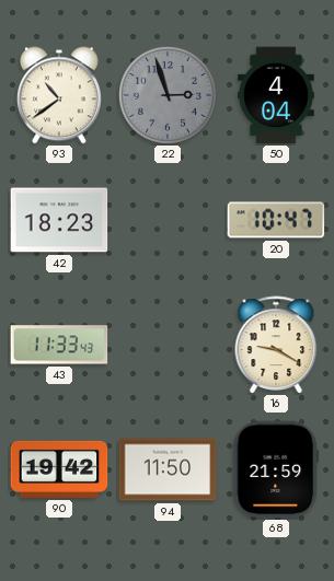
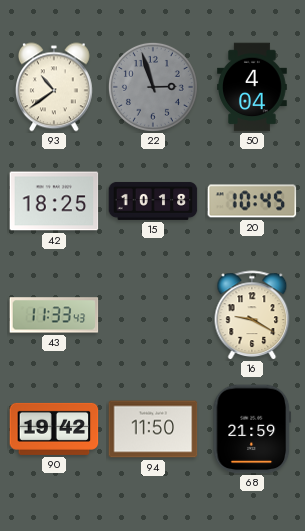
42: 18:23 -> 18:25 (54, 201)
15: none -> 10:18 (153, 201)
20: 10:47 -> 10:45 (252, 201)
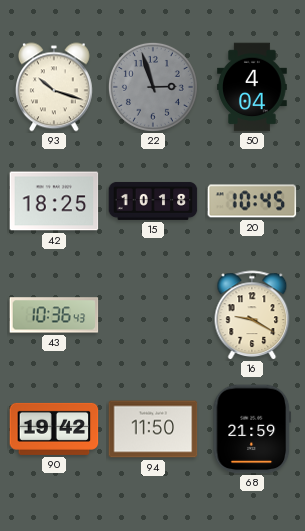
93: 10:39 -> 10:18 (54, 87)
43: 11:33 -> 10:36 (54, 315)
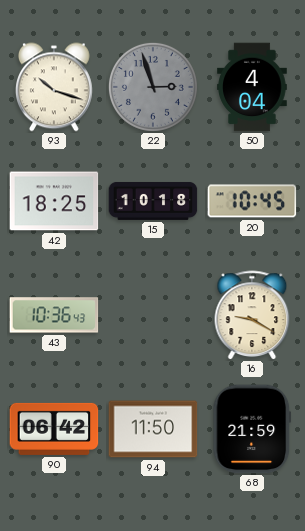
90: 19:42 -> 06:42 (54, 429)
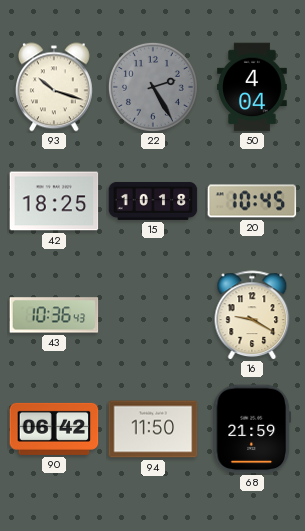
22: 2:57 -> 2:25 (153, 87)
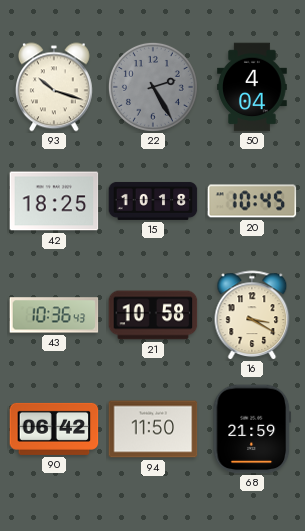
21: none -> 10:58 (153, 315)
16: 9:20 -> 3:20 (252, 315)
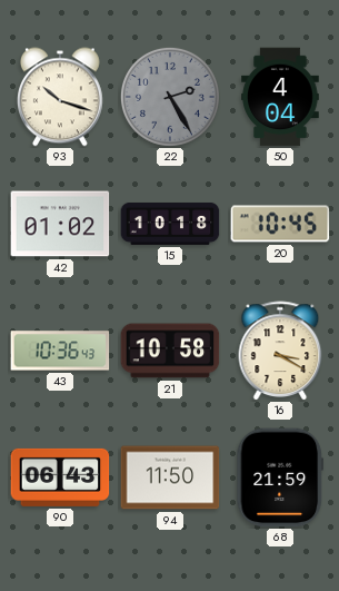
42: 18:25 -> 01:02 (60, 224)
90: 06:42 -> 06:43 (60, 477)
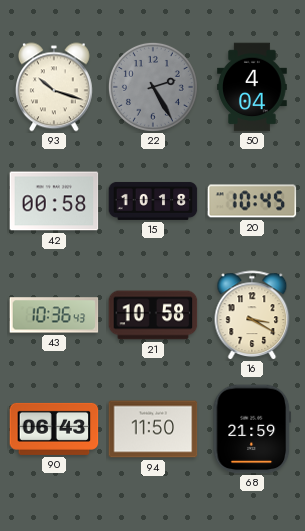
42: 01:02 -> 00:58 (54, 201)
